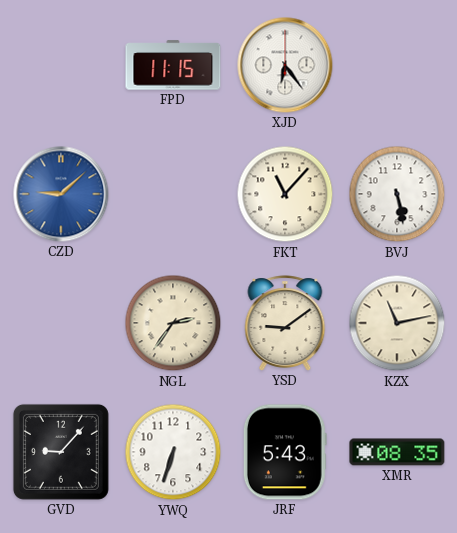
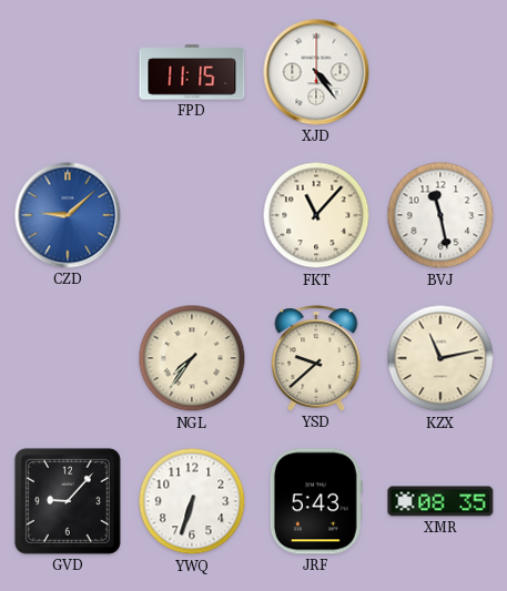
XJD: 6:24 -> 4:24 (316, 72)
BVJ: 5:28 -> 11:28 (440, 215)
NGL: 2:36 -> 7:36 (192, 358)
YSD: 9:09 -> 9:38 (316, 358)
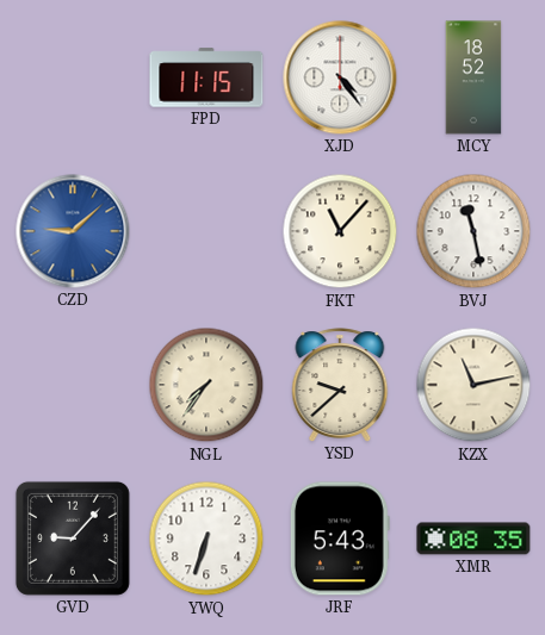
MCY: none -> 18:52 (473, 77)
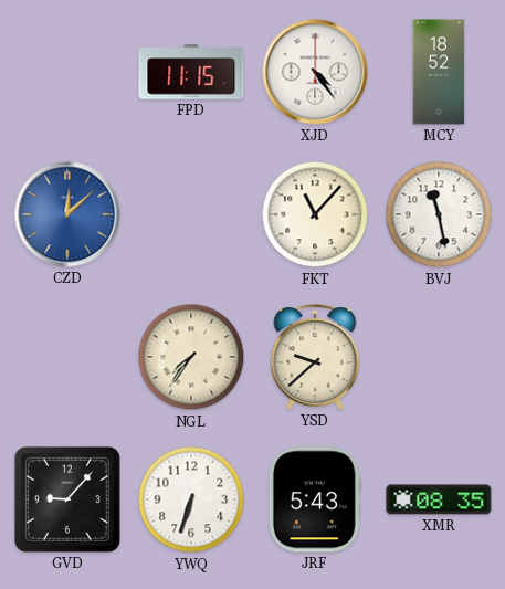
CZD: 9:08 -> 12:08 (67, 214)
KZX: 11:13 -> none (473, 385)
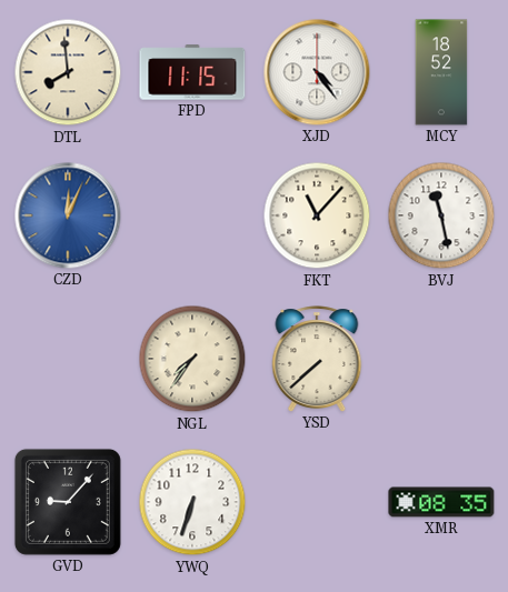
DTL: none -> 7:59 (68, 72)
CZD: 12:08 -> 12:04 (68, 215)
YSD: 9:38 -> 7:38 (317, 359)
JRF: 5:43 -> none (315, 499)
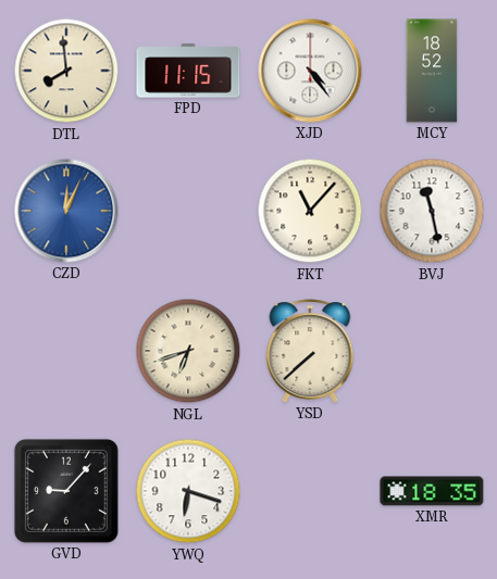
NGL: 7:36 -> 6:42 (188, 351)
YWQ: 6:33 -> 6:18 (188, 491)
XMR: 08:35 -> 18:35 (432, 491)
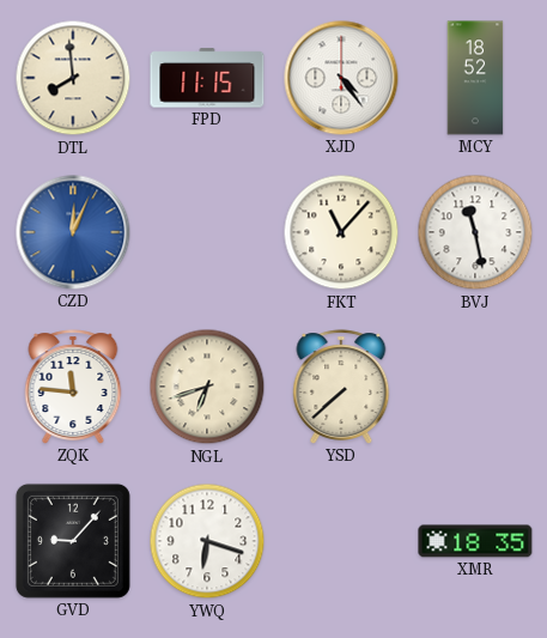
ZQK: none -> 11:46 (73, 387)
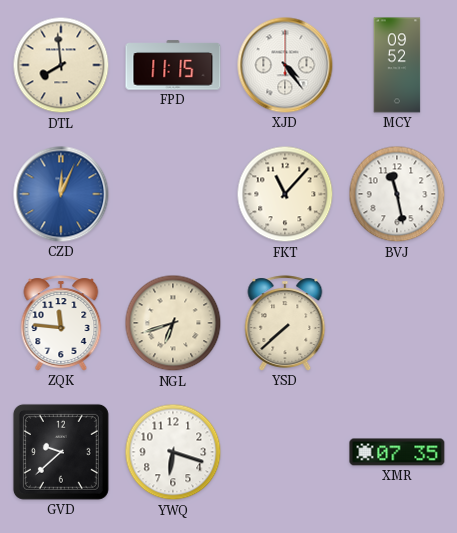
MCY: 18:52 -> 09:52 (397, 65)
GVD: 9:07 -> 9:38 (61, 452)
XMR: 18:35 -> 07:35 (397, 452)
